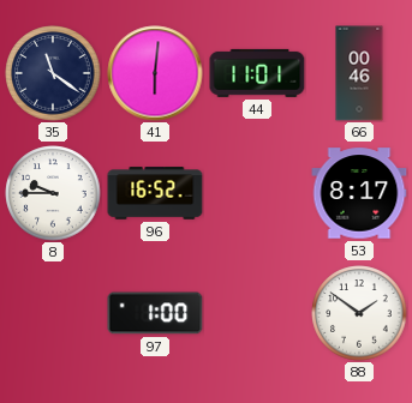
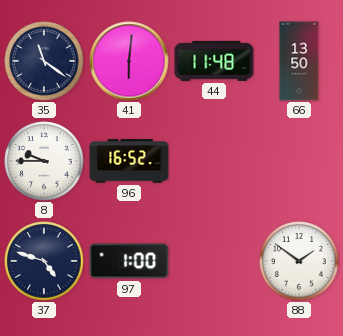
44: 11:01 -> 11:48 (214, 61)
66: 00:46 -> 13:50 (299, 61)
53: 8:17 -> none (359, 193)
37: none -> 4:48 (44, 261)
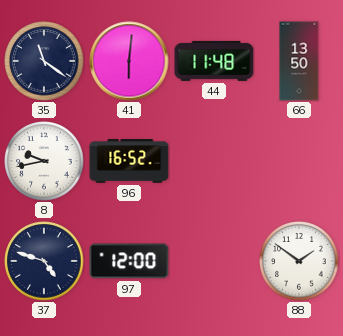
8: 9:45 -> 9:43 (44, 161)
97: 1:00 -> 12:00 (129, 261)
